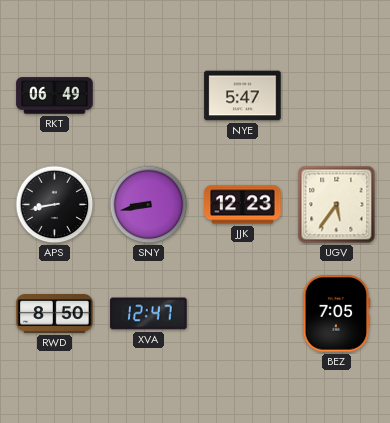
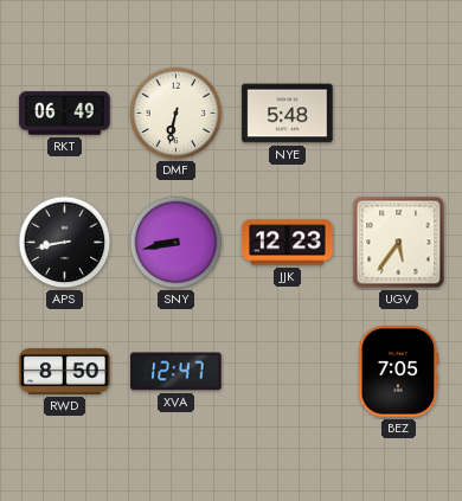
DMF: none -> 6:32 (177, 114)
NYE: 5:47 -> 5:48 (288, 114)
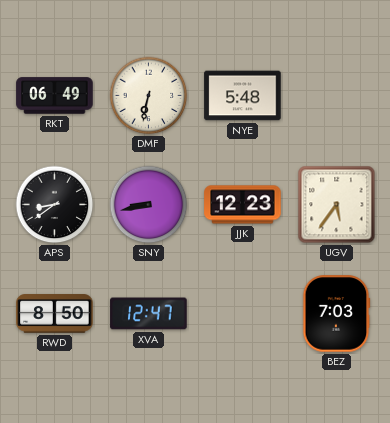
APS: 8:43 -> 8:39 (55, 205)
BEZ: 7:05 -> 7:03 (336, 314)
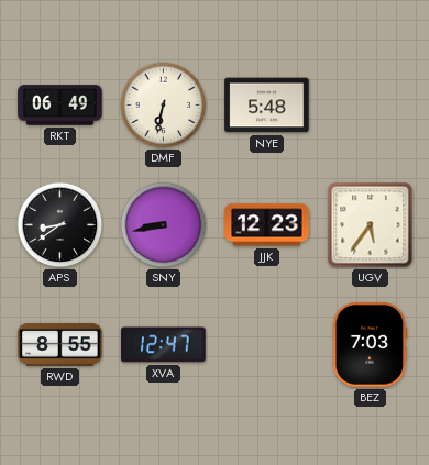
RWD: 8:50 -> 8:55 (61, 345)
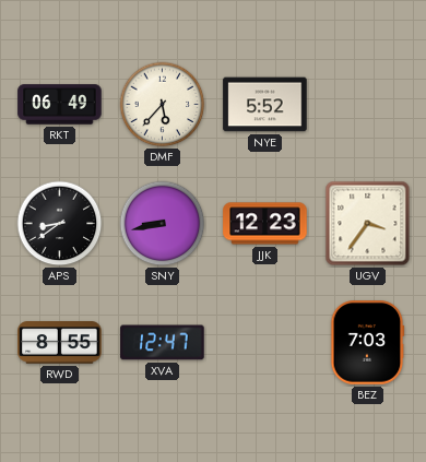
DMF: 6:32 -> 5:37 (163, 105)
NYE: 5:48 -> 5:52 (265, 105)
UGV: 5:36 -> 3:36 (368, 224)
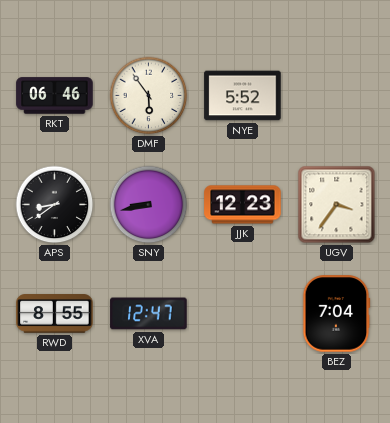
RKT: 06:49 -> 06:46 (55, 96)
DMF: 5:37 -> 5:54 (149, 96)
BEZ: 7:03 -> 7:04 (336, 314)
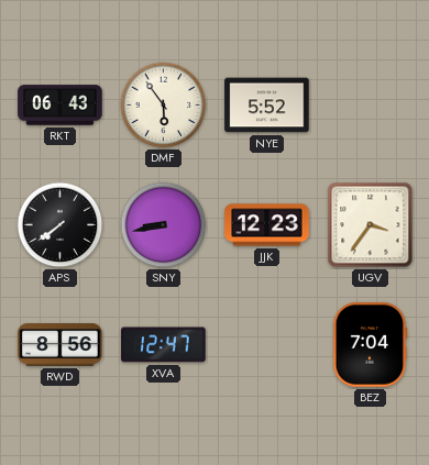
RKT: 06:46 -> 06:43 (61, 106)
APS: 8:39 -> 7:39 (61, 225)
RWD: 8:55 -> 8:56 (61, 345)
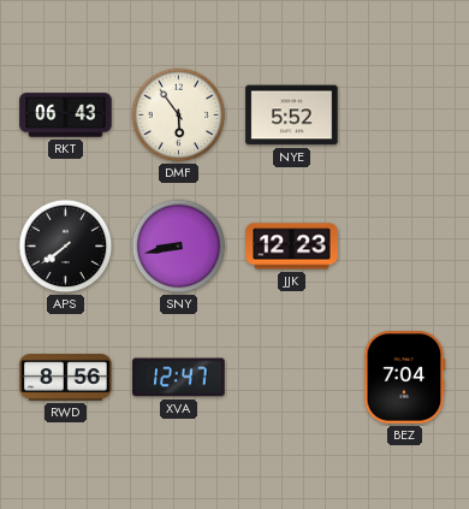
UGV: 3:36 -> none (371, 225)
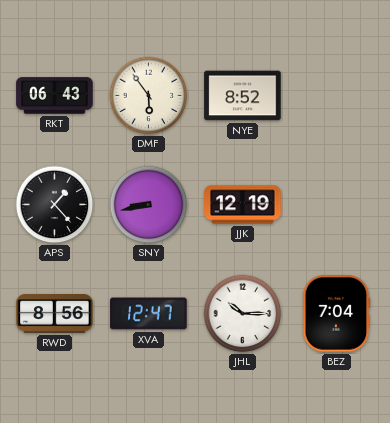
NYE: 5:52 -> 8:52 (243, 96)
APS: 7:39 -> 1:23 (55, 205)
JJK: 12:23 -> 12:19 (243, 205)
JHL: none -> 10:15 (243, 314)
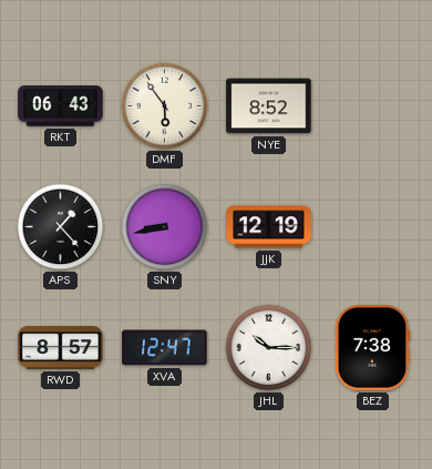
RWD: 8:56 -> 8:57 (61, 348)
BEZ: 7:04 -> 7:38 (372, 348)
